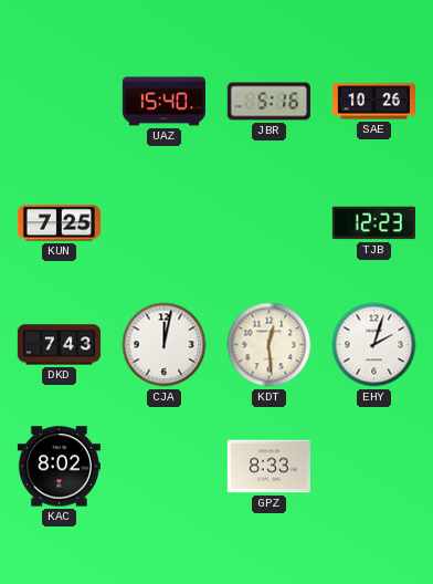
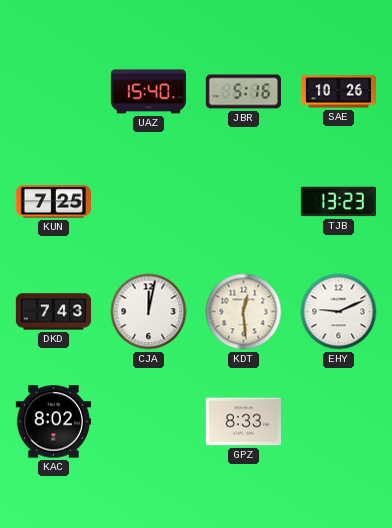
TJB: 12:23 -> 13:23 (338, 202)
EHY: 2:03 -> 9:11 (339, 312)
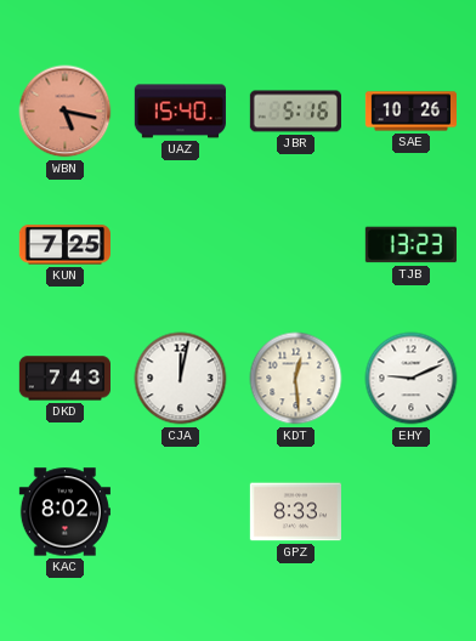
WBN: none -> 5:17 (66, 112)
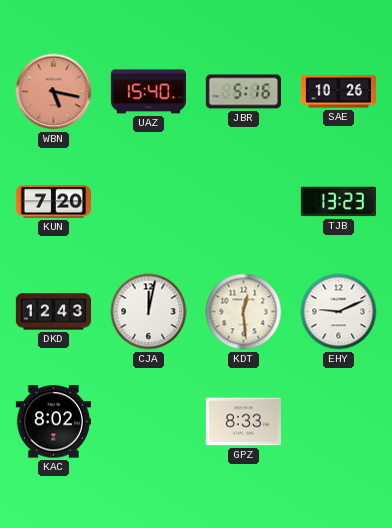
KUN: 7:25 -> 7:20 (53, 202)
DKD: 7:43 -> 12:43 (53, 312)
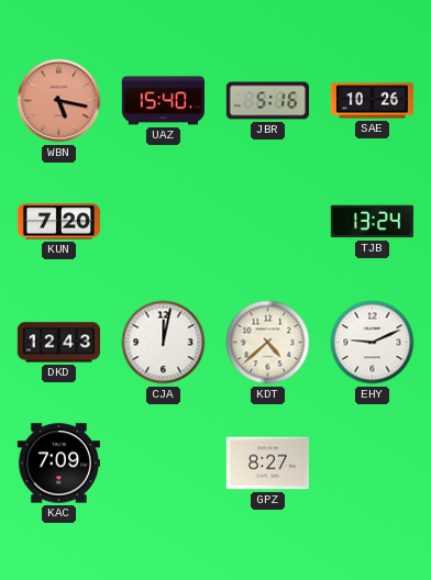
TJB: 13:23 -> 13:24 (372, 222)
KDT: 12:29 -> 4:38 (268, 343)
KAC: 8:02 -> 7:09 (58, 464)
GPZ: 8:33 -> 8:27 (267, 464)
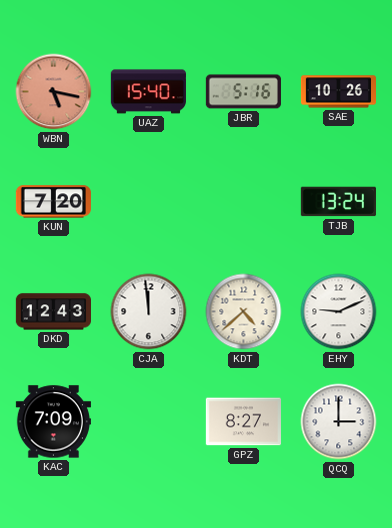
CJA: 12:02 -> 11:59 (149, 312)
QCQ: none -> 3:00 (339, 422)
